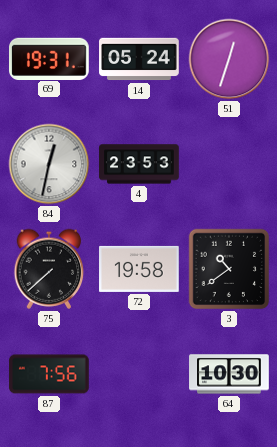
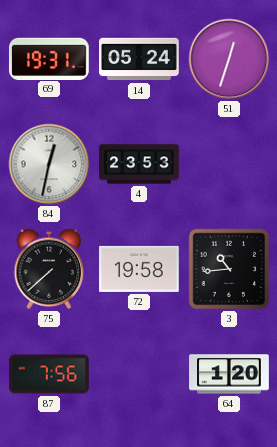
3: 10:39 -> 10:44 (229, 269)
64: 10:30 -> 1:20 (229, 374)
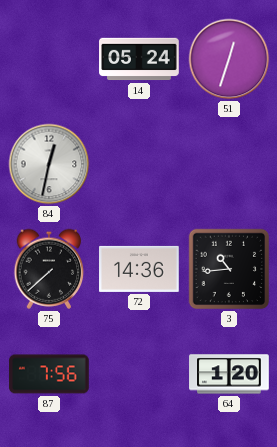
69: 19:31 -> none (50, 58)
4: 23:53 -> none (139, 164)
72: 19:58 -> 14:36 (139, 269)
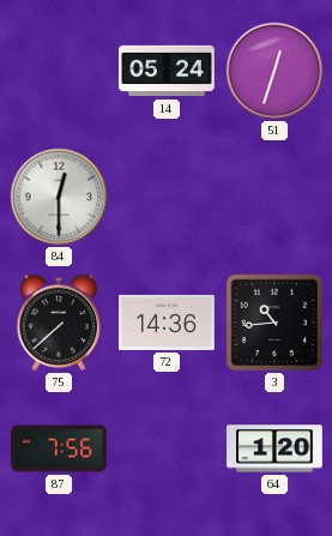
84: 12:32 -> 12:30 (59, 197)
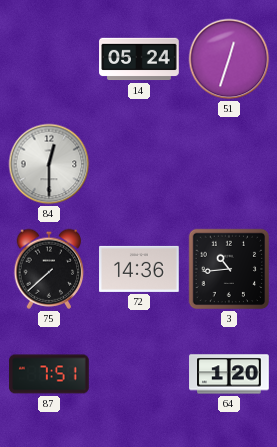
87: 7:56 -> 7:51 (49, 374)
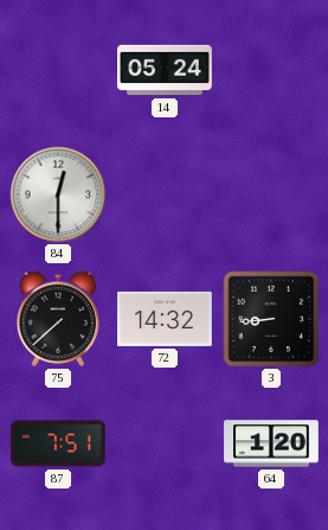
51: 12:33 -> none (229, 59)
72: 14:36 -> 14:32 (165, 319)
3: 10:44 -> 8:44 (271, 319)
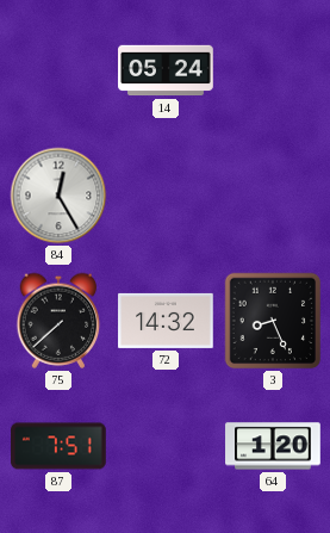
84: 12:30 -> 12:25 (58, 196)
3: 8:44 -> 8:26 (273, 321)
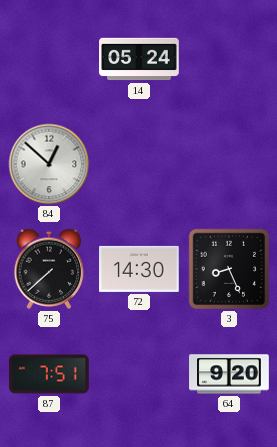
84: 12:25 -> 12:52 (49, 164)
72: 14:32 -> 14:30 (139, 269)
64: 1:20 -> 9:20 (229, 374)
